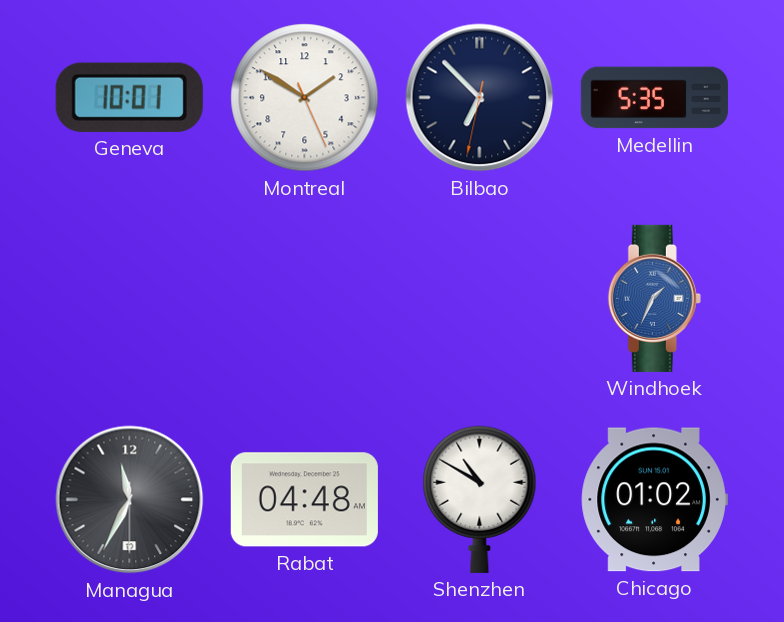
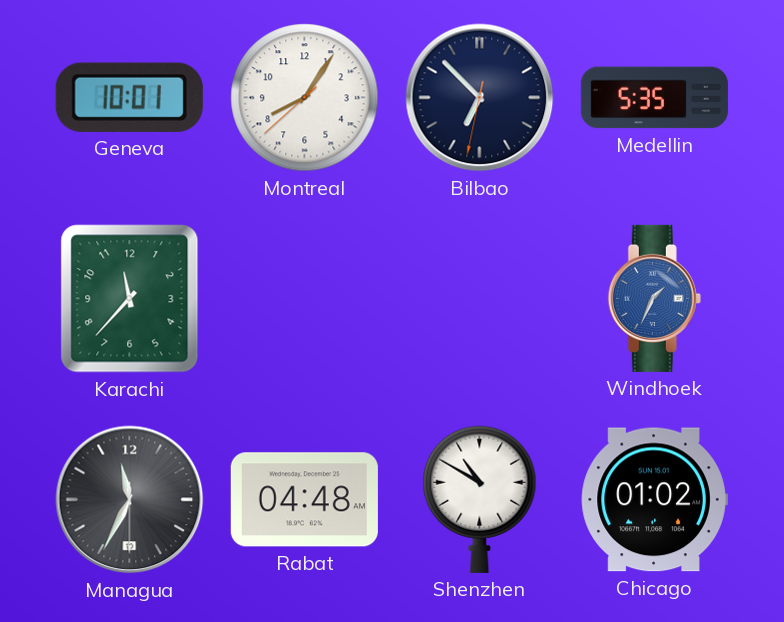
Montreal: 1:50 -> 8:05 (305, 98)
Karachi: none -> 11:37 (130, 299)
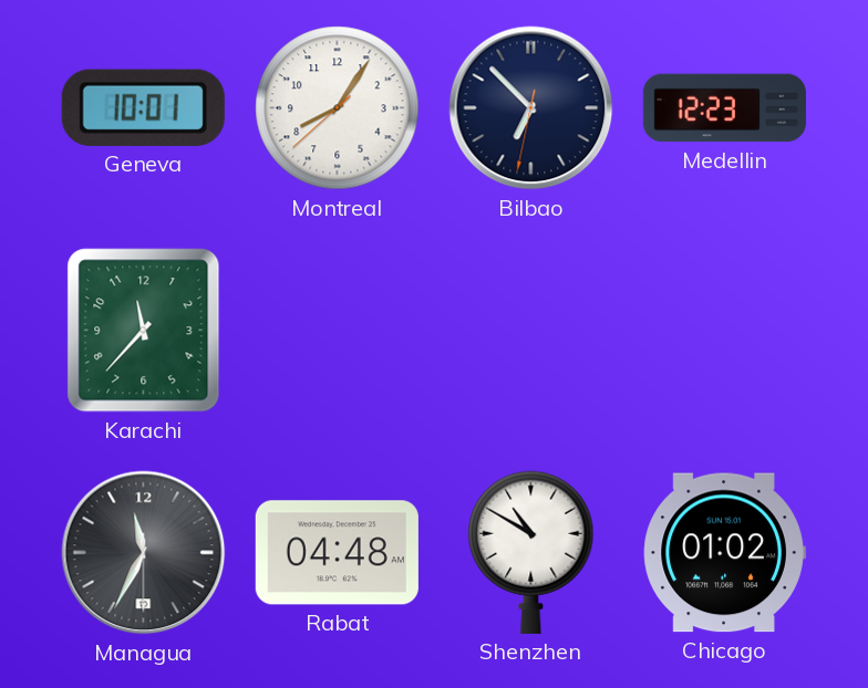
Medellin: 5:35 -> 12:23 (724, 108)
Windhoek: 1:34 -> none (654, 298)
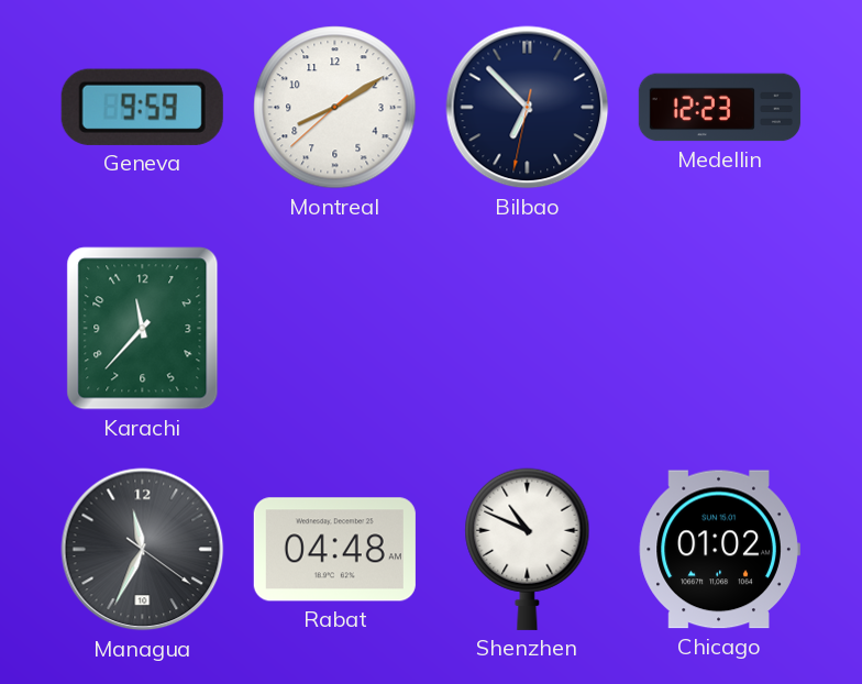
Geneva: 10:01 -> 9:59 (142, 107)
Montreal: 8:05 -> 8:09 (335, 108)
Managua: 11:34:30 -> 11:34:21 (143, 550)
Shenzhen: 10:50 -> 10:49 (528, 549)
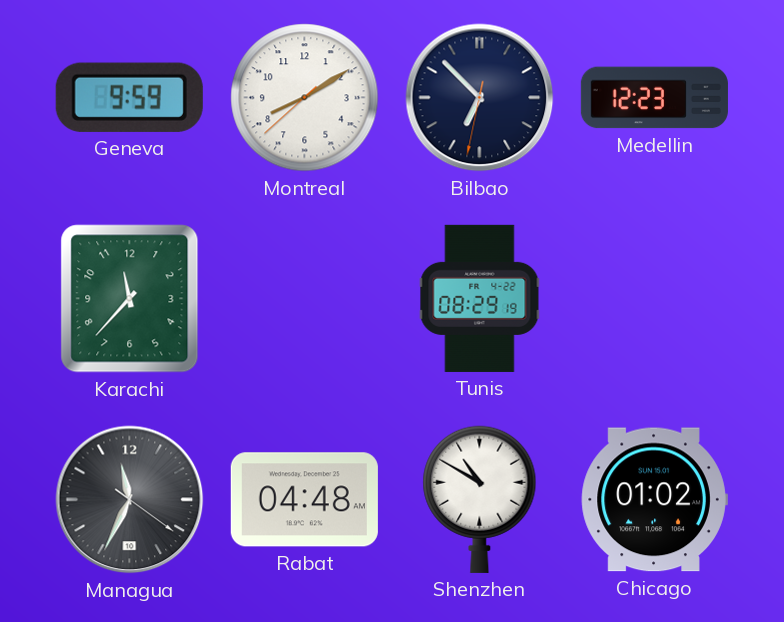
Tunis: none -> 08:29 (480, 298)
Shenzhen: 10:49 -> 10:50 (480, 499)
